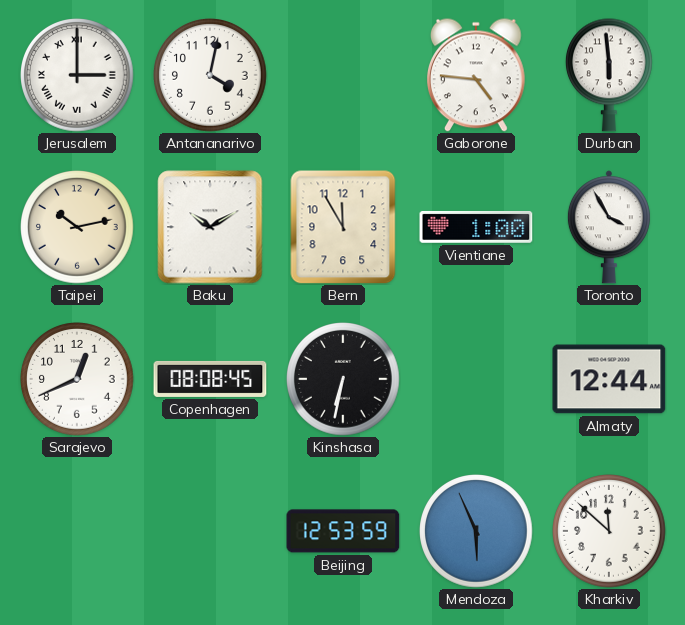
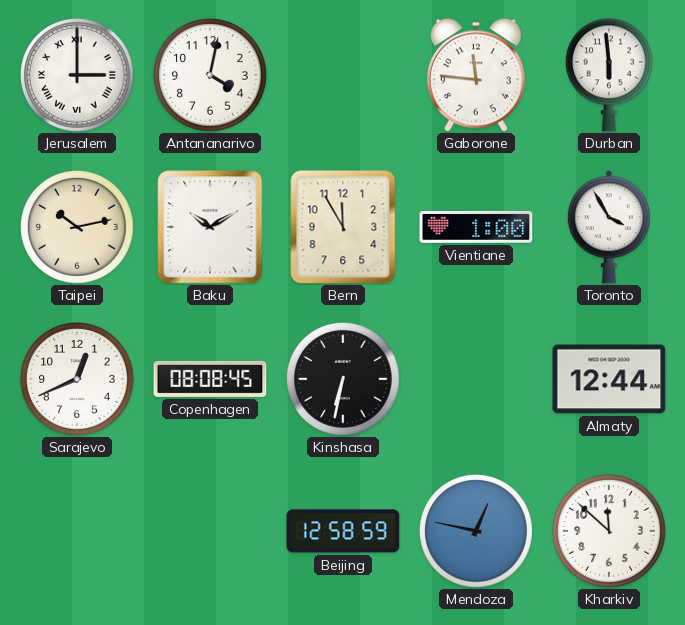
Gaborone: 4:46 -> 11:46 (477, 75)
Beijing: 12:53 -> 12:58 (343, 531)
Mendoza: 5:56 -> 12:47 (477, 532)
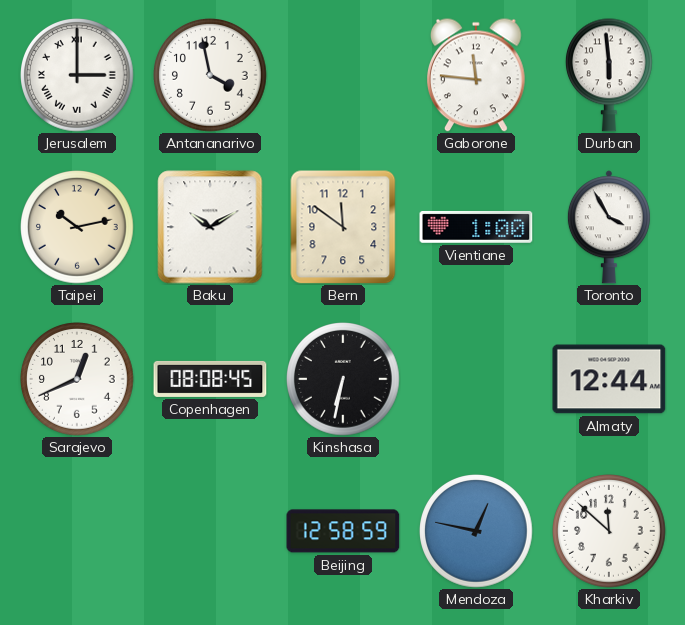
Antananarivo: 4:02 -> 3:58 (211, 76)
Bern: 11:55 -> 11:51 (343, 227)
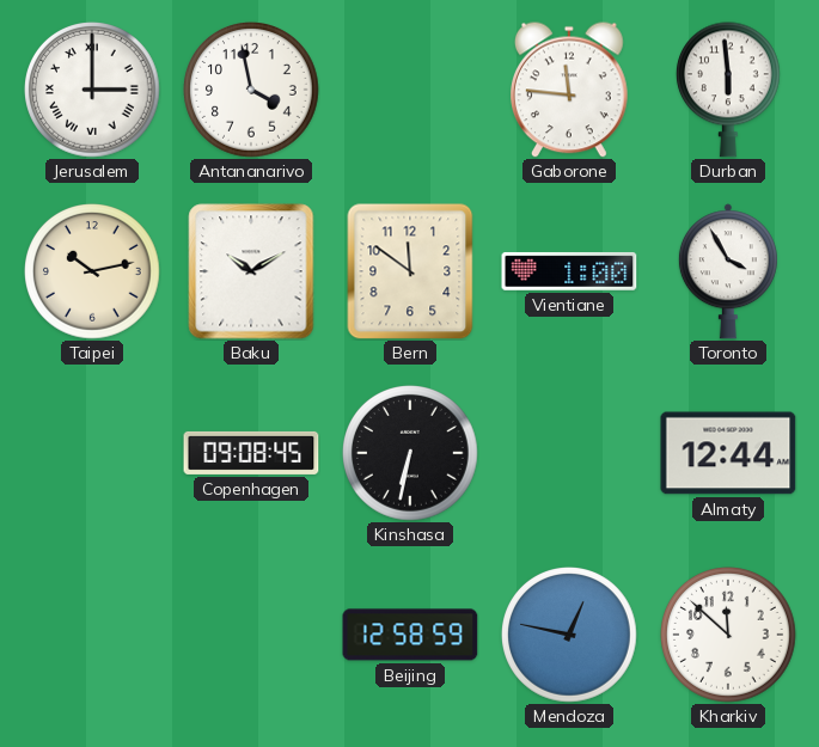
Sarajevo: 12:41 -> none (78, 380)
Copenhagen: 08:08 -> 09:08 (251, 453)
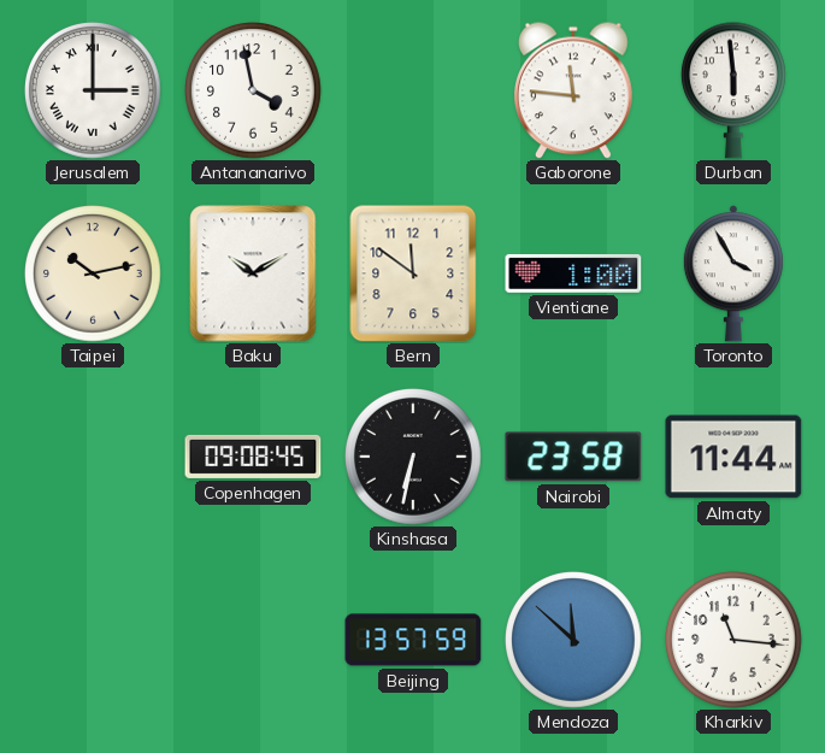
Nairobi: none -> 23:58 (573, 457)
Almaty: 12:44 -> 11:44 (733, 457)
Beijing: 12:58 -> 13:57 (413, 640)
Mendoza: 12:47 -> 11:52 (574, 641)
Kharkiv: 11:52 -> 11:16 (735, 641)
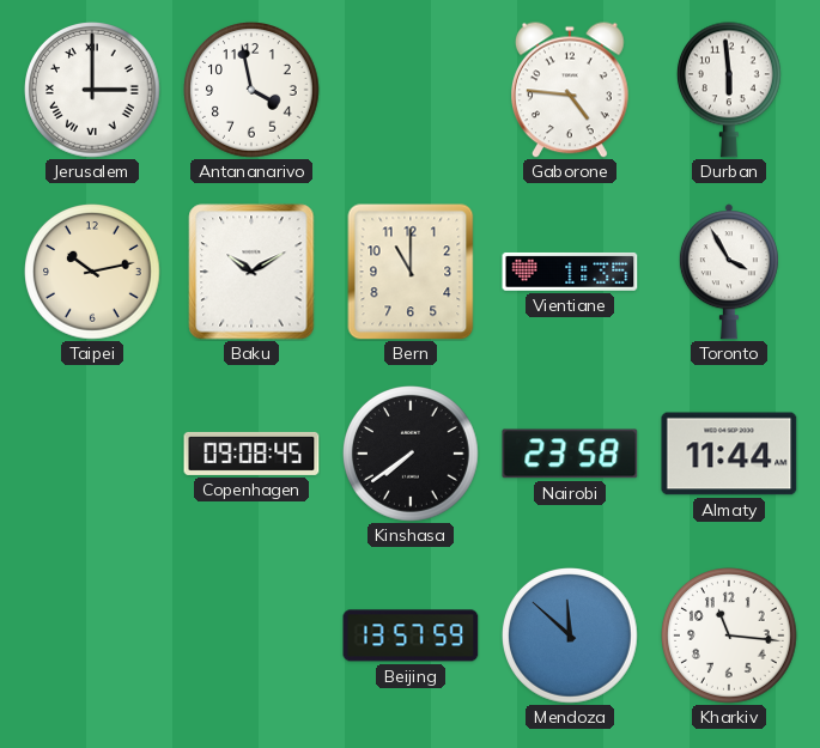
Gaborone: 11:46 -> 4:46 (571, 90)
Bern: 11:51 -> 11:00 (411, 272)
Vientiane: 1:00 -> 1:35 (570, 272)
Kinshasa: 6:32 -> 7:39 (412, 455)
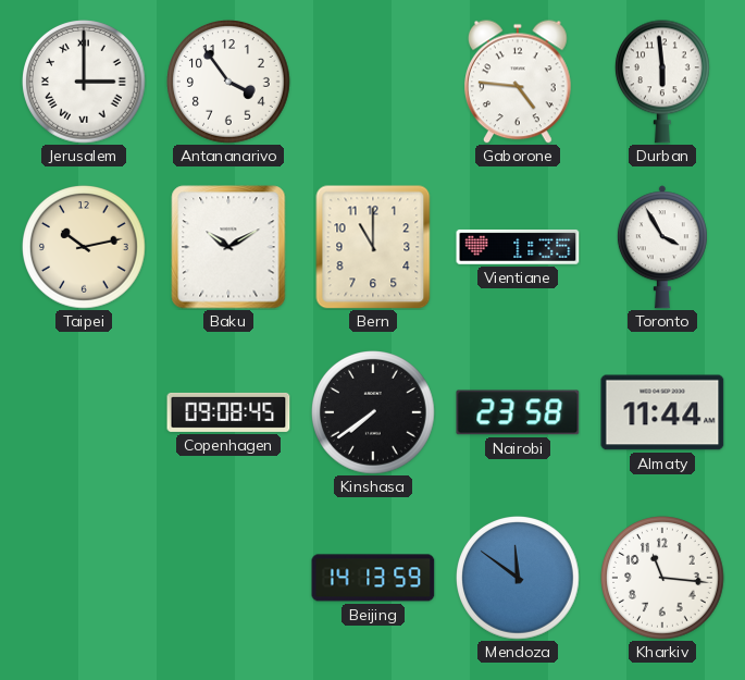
Antananarivo: 3:58 -> 3:54 (229, 83)
Beijing: 13:57 -> 14:13 (373, 578)
Mendoza: 11:52 -> 11:51 (519, 579)
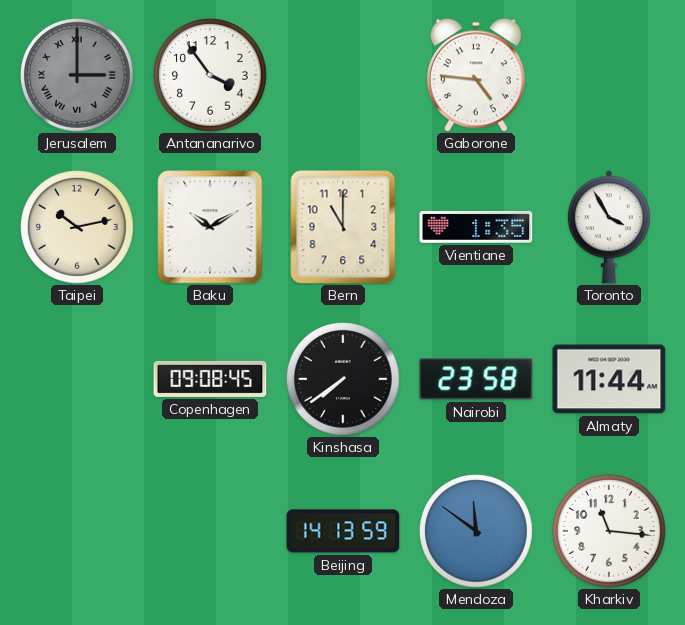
Jerusalem dial: white -> grey (78, 76)
Durban: 5:59 -> none (662, 82)
